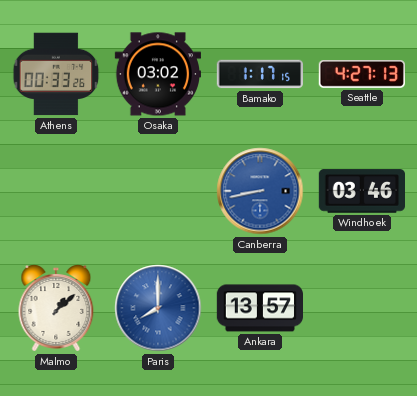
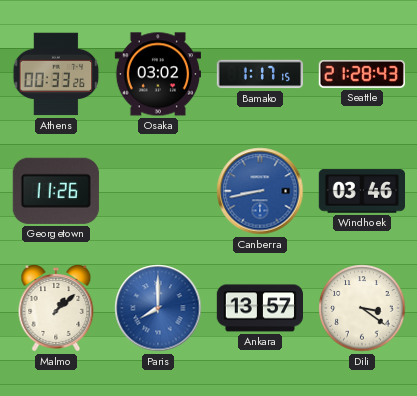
Seattle: 4:27 -> 21:28 (362, 75)
Georgetown: none -> 11:26 (56, 191)
Dili: none -> 3:21 (362, 308)
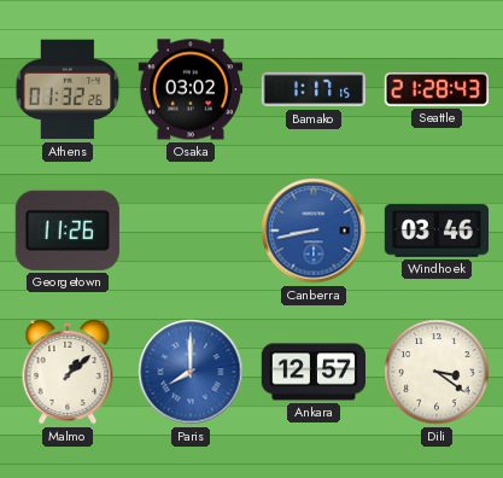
Athens: 00:33 -> 01:32 (68, 89)
Ankara: 13:57 -> 12:57 (312, 372)
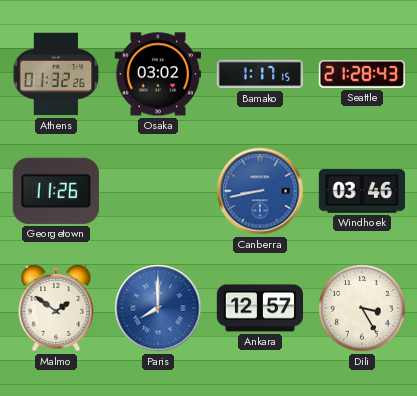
Malmo: 1:08 -> 1:51 (56, 308)
Dili: 3:21 -> 3:25 (362, 308)
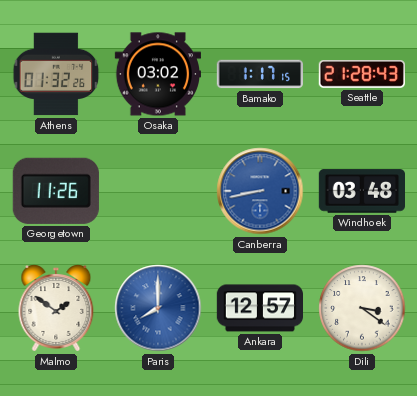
Windhoek: 03:46 -> 03:48 (361, 191)
Dili: 3:25 -> 3:21 (362, 308)
